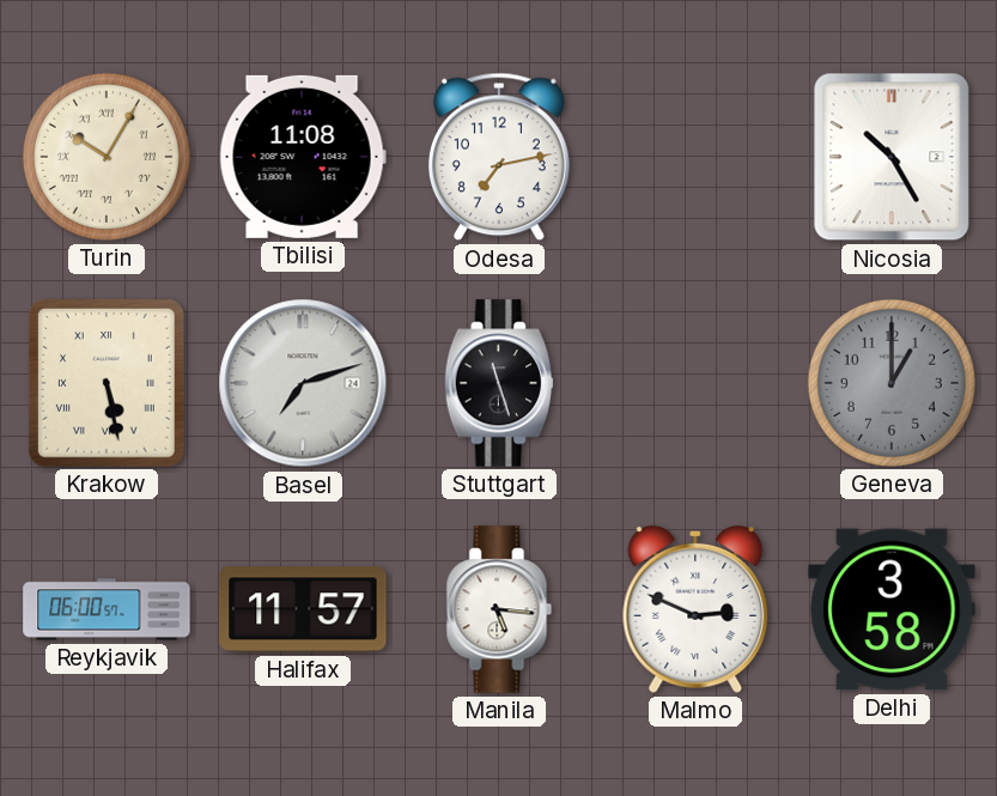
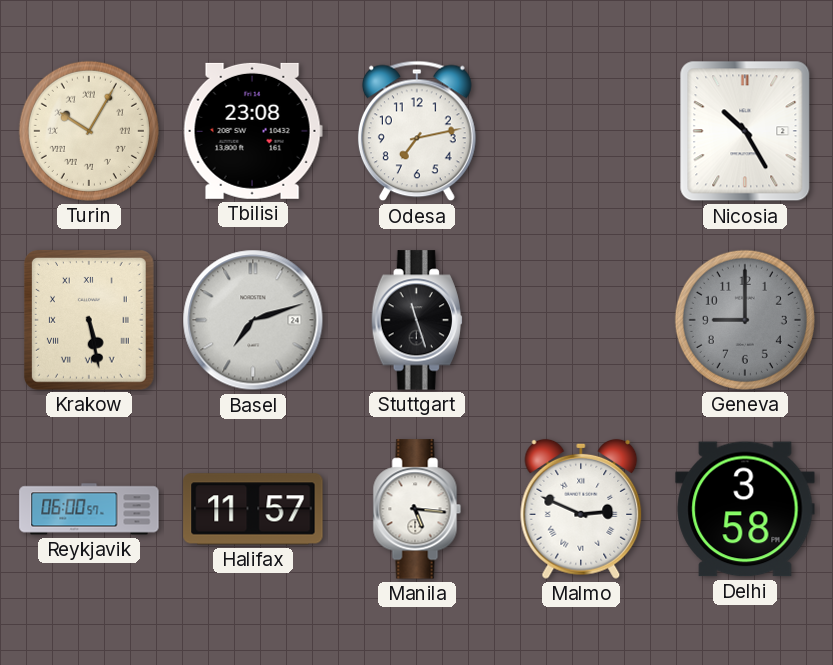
Tbilisi: 11:08 -> 23:08 (253, 131)
Geneva: 1:00 -> 9:00 (745, 320)
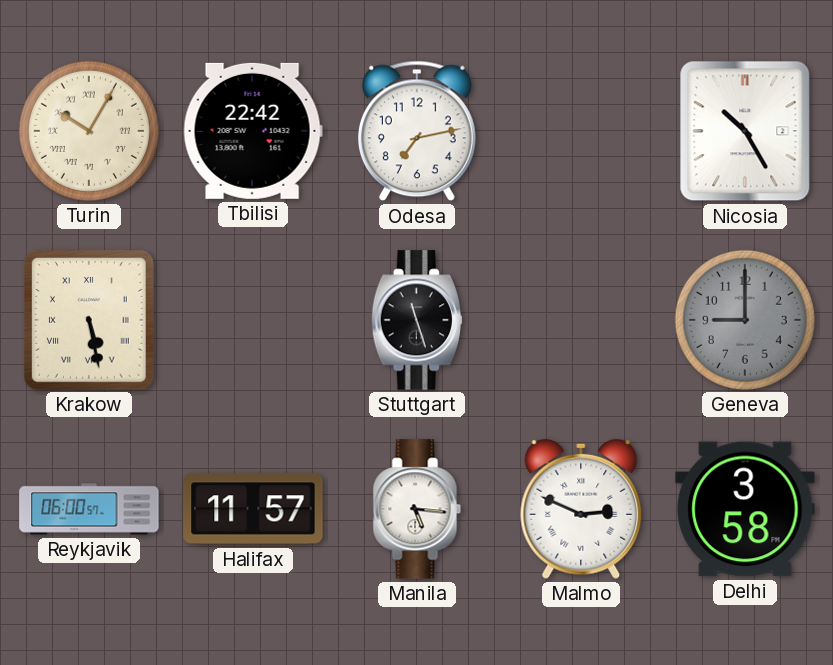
Tbilisi: 23:08 -> 22:42 (253, 131)
Basel: 7:12 -> none (253, 320)
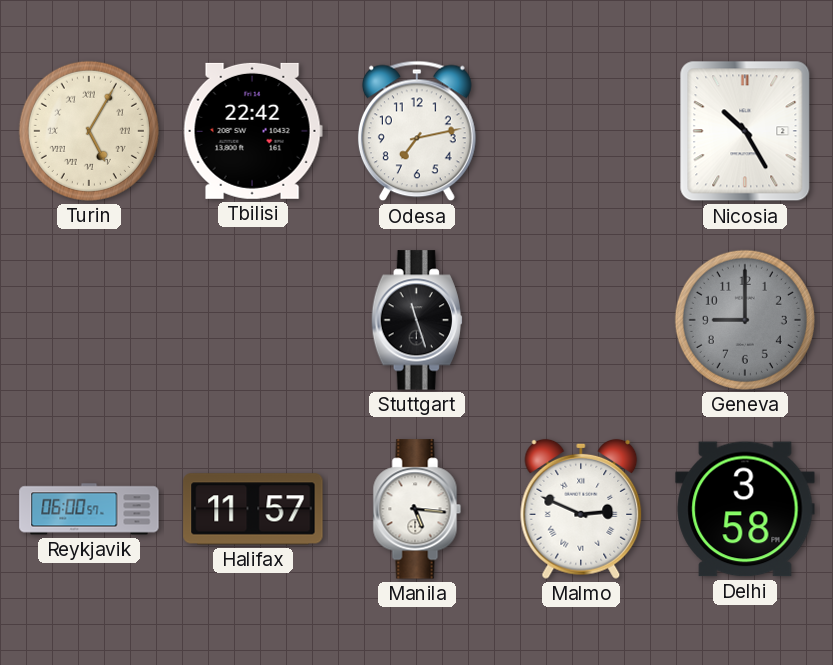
Turin: 10:05 -> 5:05 (89, 131)
Krakow: 5:28 -> none (89, 320)
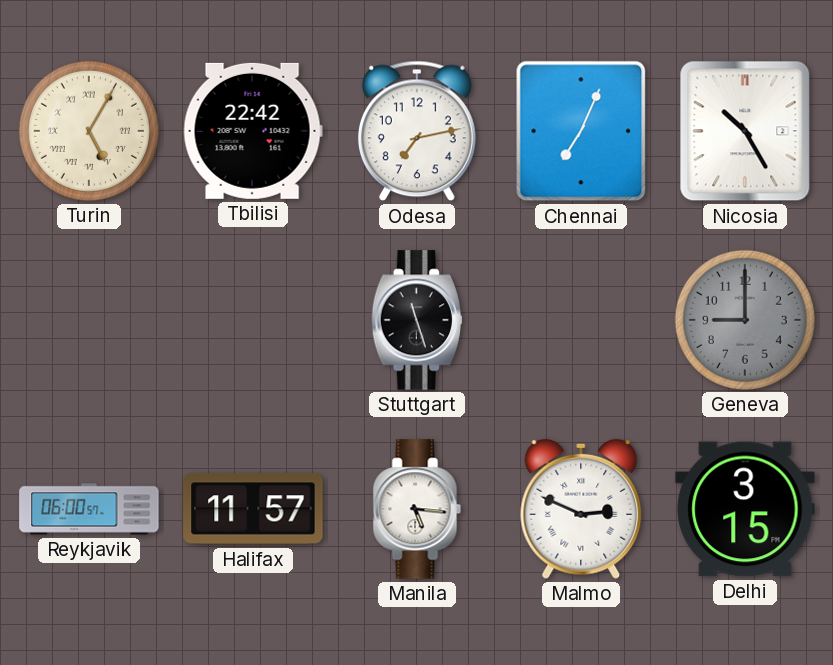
Chennai: none -> 7:04 (581, 131)
Delhi: 3:58 -> 3:15 (745, 509)
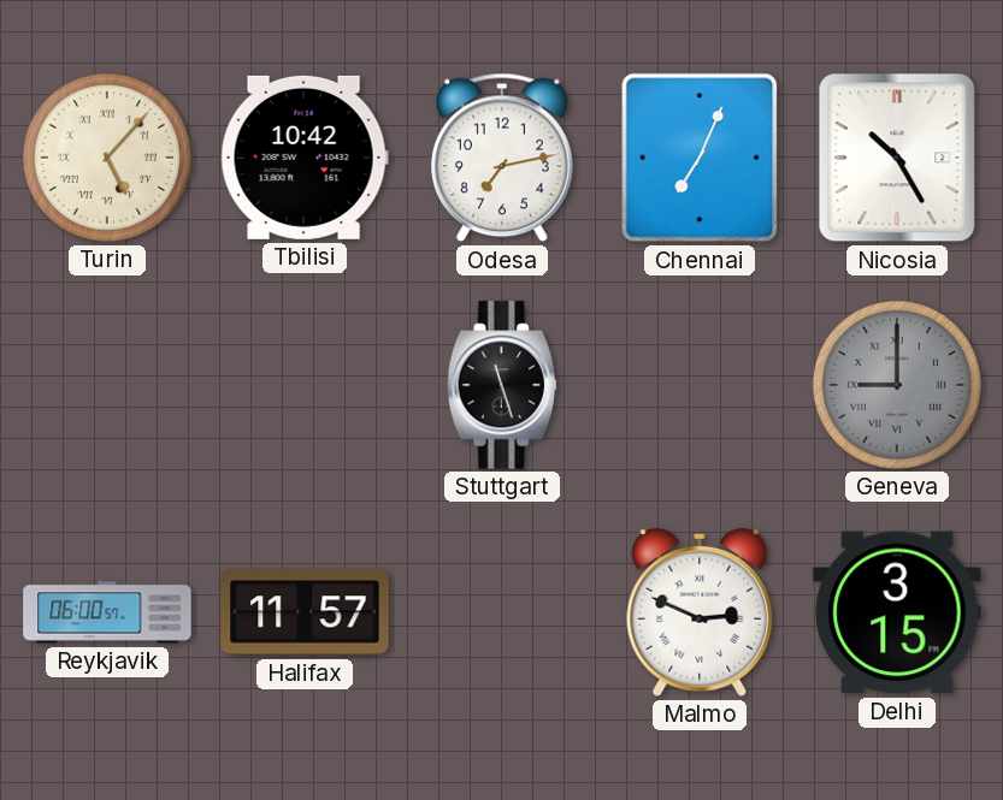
Turin: 5:05 -> 5:07 (107, 158)
Tbilisi: 22:42 -> 10:42 (305, 158)
Geneva numerals: Arabic -> Roman (897, 385)
Manila: 5:16 -> none (417, 509)
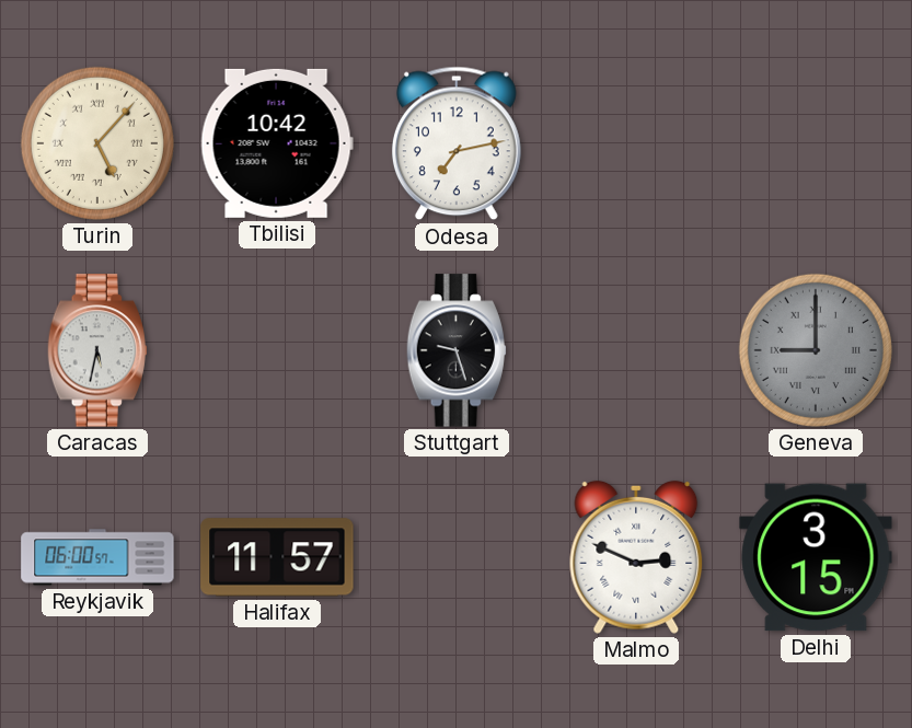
Chennai: 7:04 -> none (700, 158)
Nicosia: 10:25 -> none (897, 158)
Caracas: none -> 5:32 (97, 350)
Stuttgart: 11:27 -> 9:27 (457, 350)
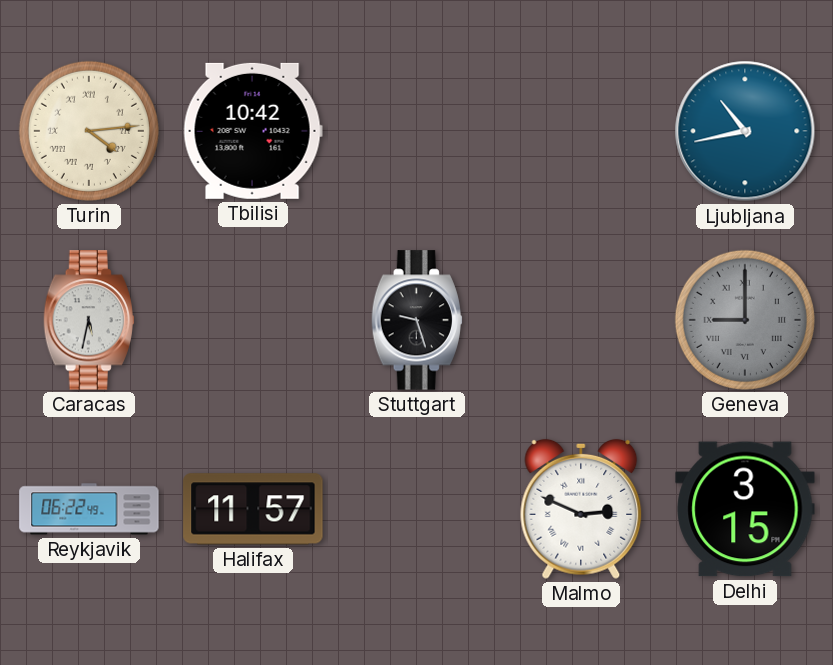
Turin: 5:07 -> 4:14 (89, 131)
Odesa: 7:13 -> none (457, 143)
Ljubljana: none -> 10:43 (745, 131)
Reykjavik: 06:00 -> 06:22 (89, 509)
